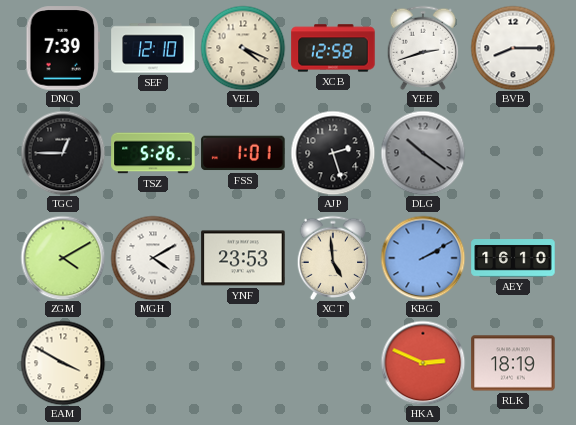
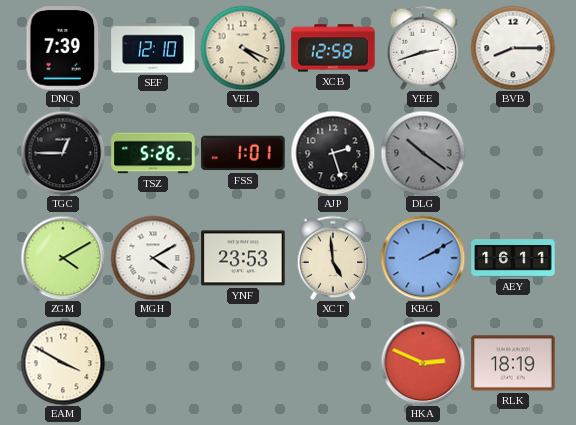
AEY: 16:10 -> 16:11 (513, 258)
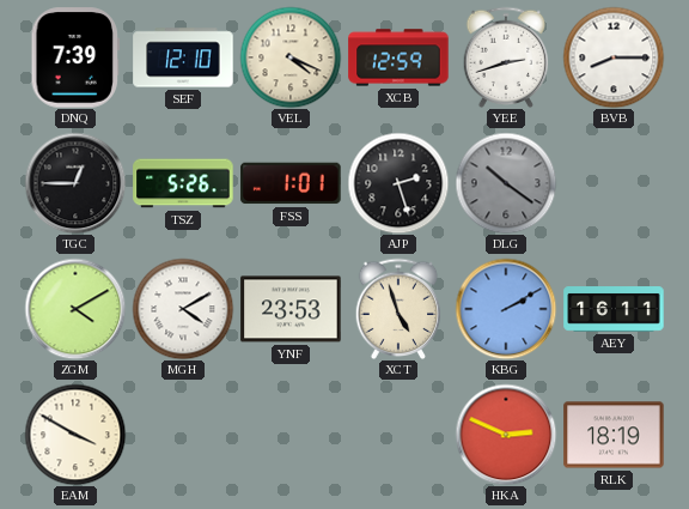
XCB: 12:58 -> 12:59 (398, 57)
XCT: 4:59 -> 4:57 (398, 309)
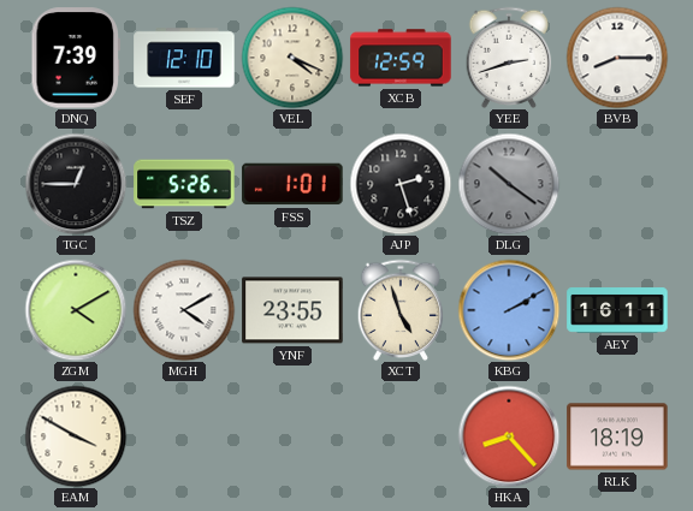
YNF: 23:53 -> 23:55 (292, 310)
HKA: 2:49 -> 8:23 (509, 436)
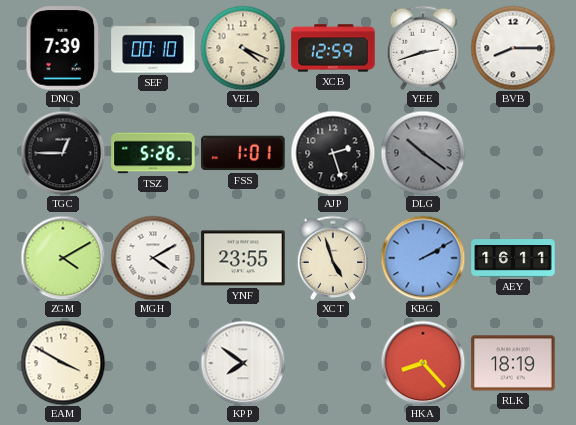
SEF: 12:10 -> 00:10 (153, 48)
KPP: none -> 7:51 (243, 363)
